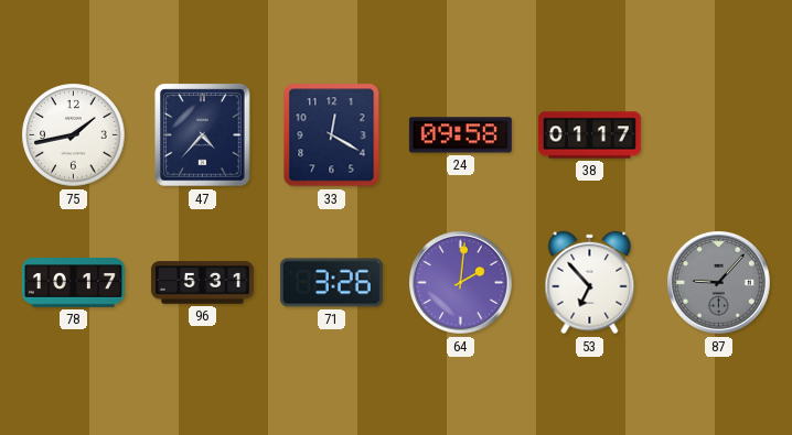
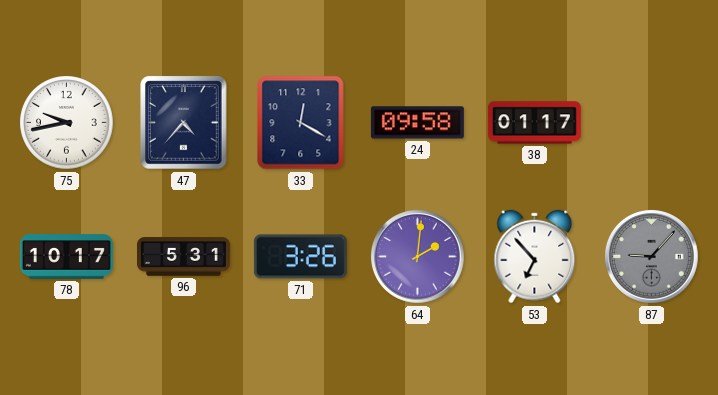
75: 1:43 -> 9:43 (67, 123)
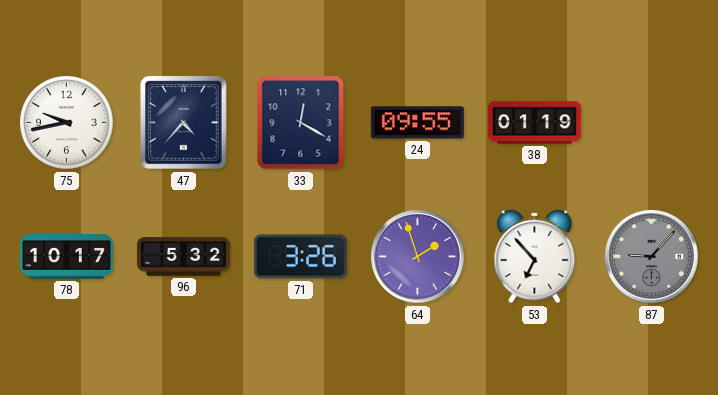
24: 09:58 -> 09:55 (417, 123)
38: 01:17 -> 01:19 (534, 123)
96: 5:31 -> 5:32 (183, 257)
64: 2:01 -> 1:57 (418, 257)
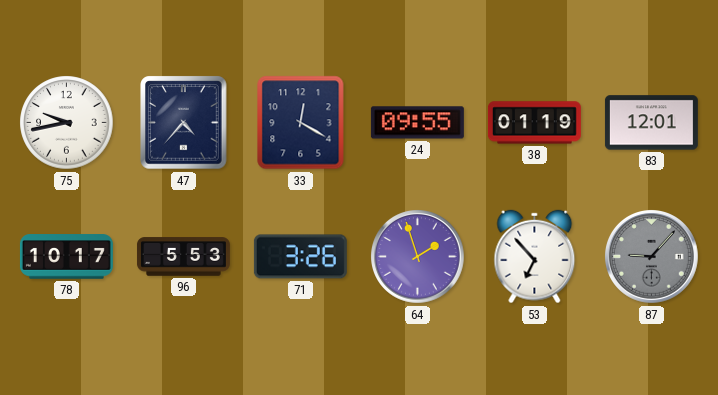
83: none -> 12:01 (651, 123)
96: 5:32 -> 5:53 (183, 257)
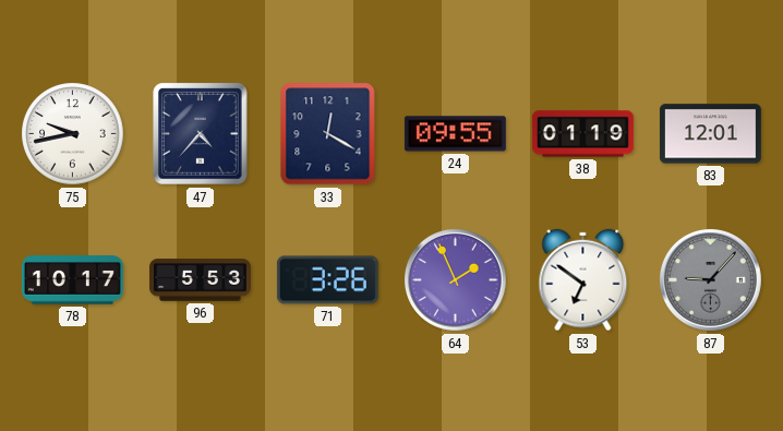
64: 1:57 -> 1:56 (456, 280)
53: 6:53 -> 6:51 (583, 280)
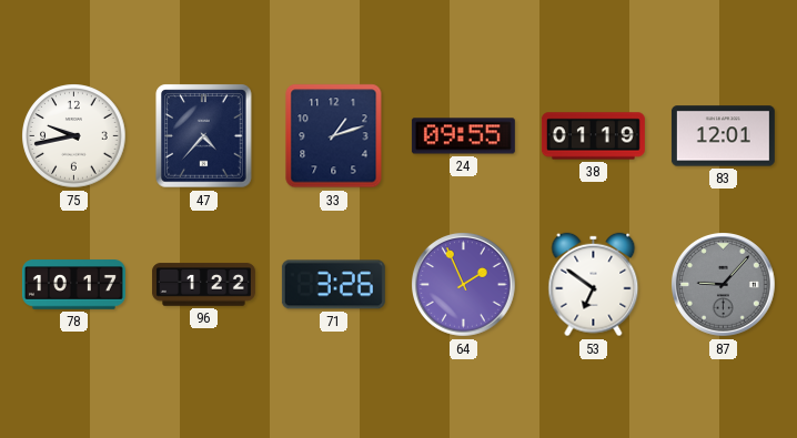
33: 12:20 -> 1:12 (334, 136)
96: 5:53 -> 1:22 (203, 285)
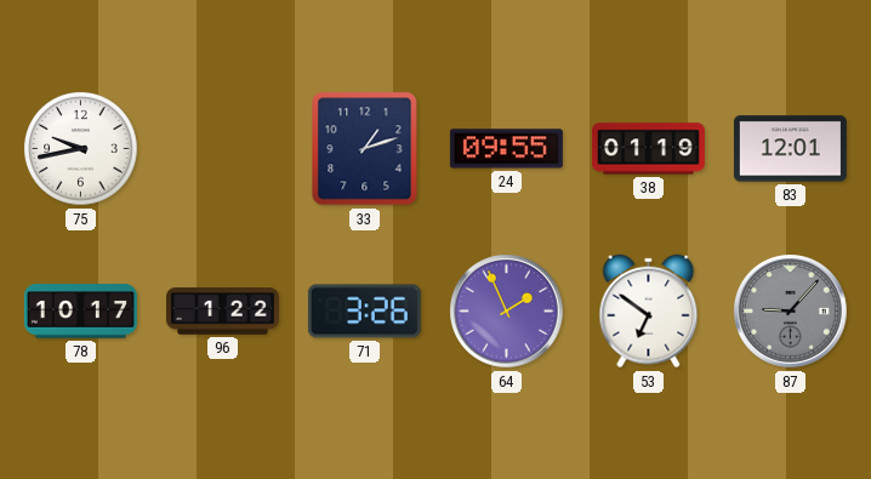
47: 4:37 -> none (204, 136)
